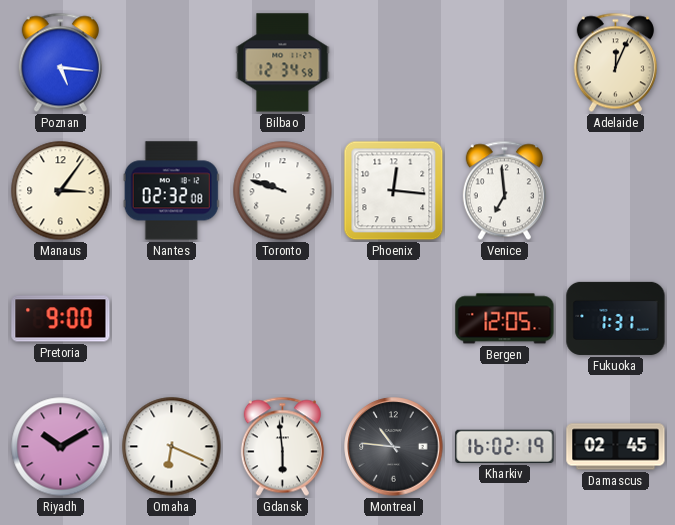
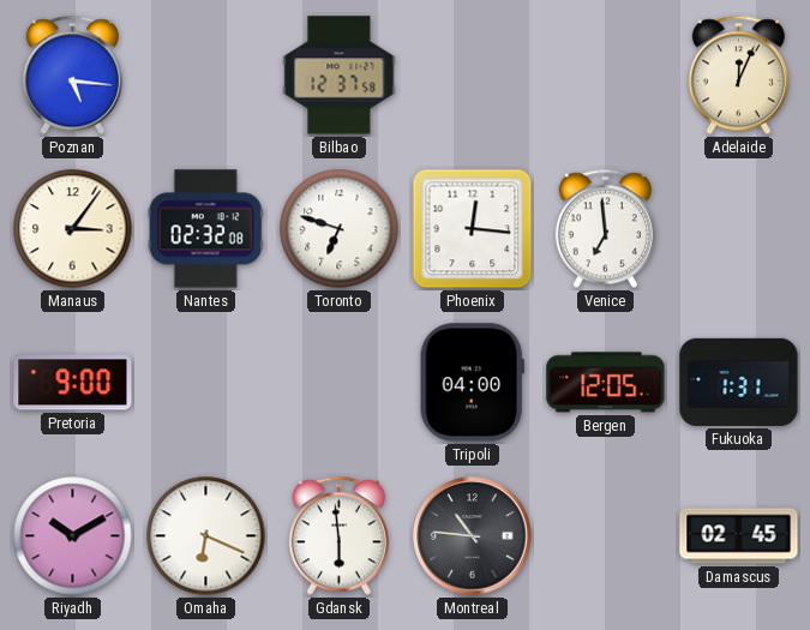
Bilbao: 12:34 -> 12:37 (340, 76)
Toronto: 9:48 -> 6:48 (340, 229)
Tripoli: none -> 04:00 (472, 383)
Kharkiv: 16:02 -> none (505, 446)
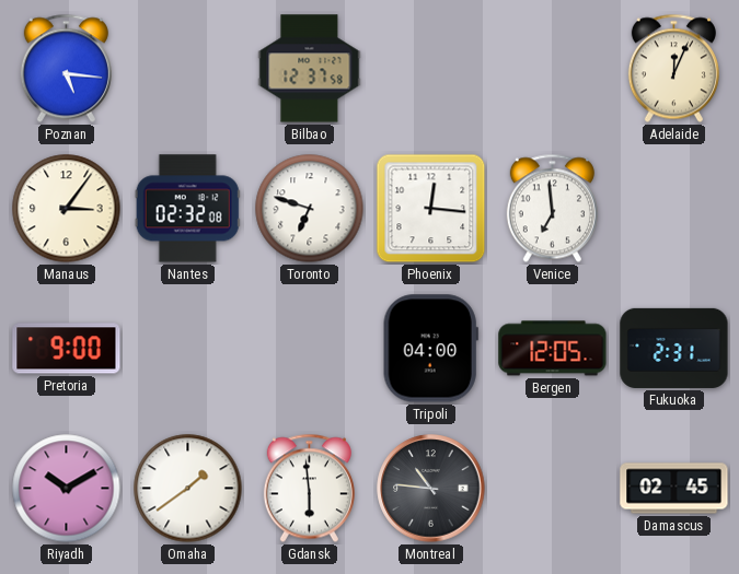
Fukuoka: 1:31 -> 2:31 (674, 348)
Omaha: 6:19 -> 1:39 (188, 489)
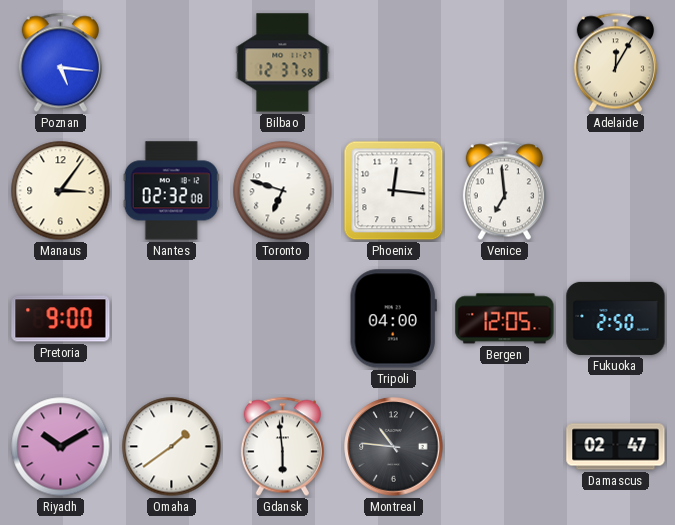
Adelaide: 12:04 -> 12:05 (615, 63)
Fukuoka: 2:31 -> 2:50 (616, 318)
Damascus: 02:45 -> 02:47 (616, 447)
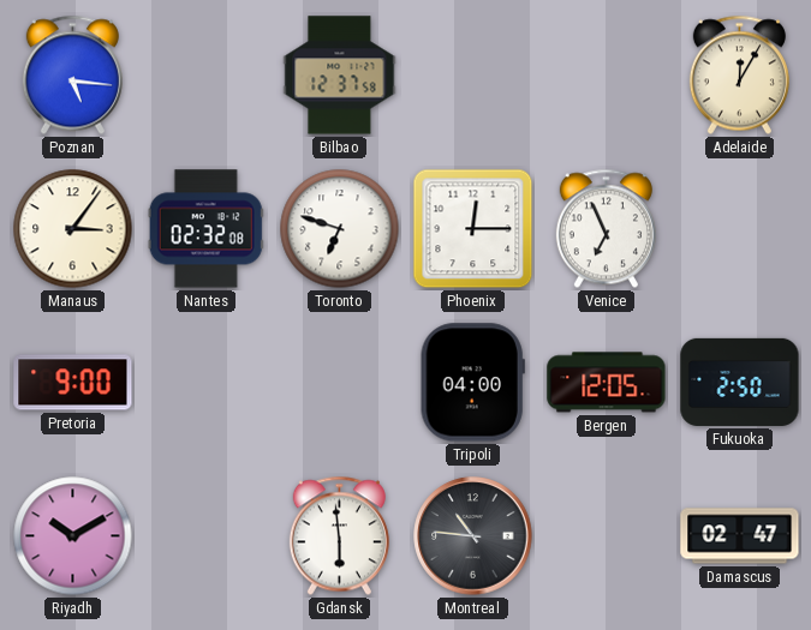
Phoenix: 12:16 -> 12:15 (473, 229)
Venice: 6:59 -> 6:56 (606, 229)
Omaha: 1:39 -> none (172, 447)
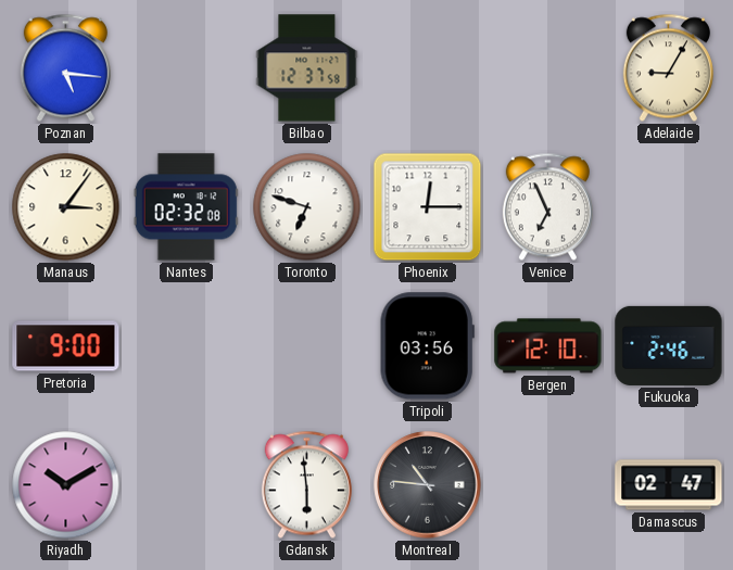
Adelaide: 12:05 -> 9:05 (668, 68)
Tripoli: 04:00 -> 03:56 (427, 346)
Bergen: 12:05 -> 12:10 (548, 346)
Fukuoka: 2:50 -> 2:46 (669, 345)
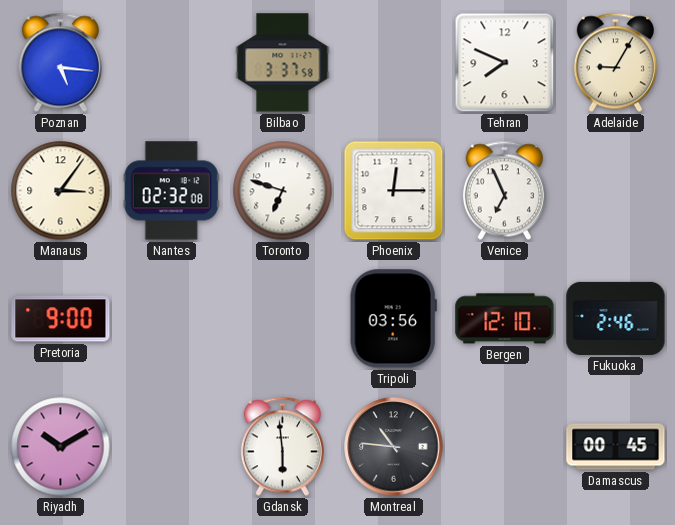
Bilbao: 12:37 -> 3:37 (283, 63)
Tehran: none -> 7:49 (505, 63)
Damascus: 02:47 -> 00:45 (616, 447)
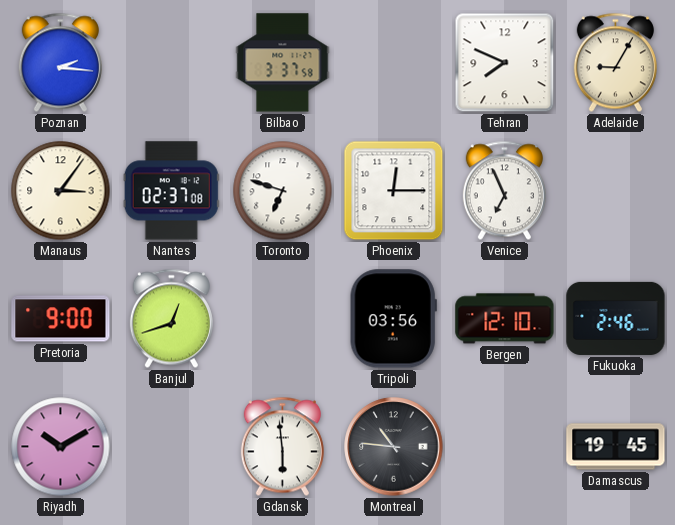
Poznan: 5:16 -> 2:16 (60, 63)
Nantes: 02:32 -> 02:37 (171, 191)
Banjul: none -> 12:42 (171, 319)
Damascus: 00:45 -> 19:45 (616, 447)
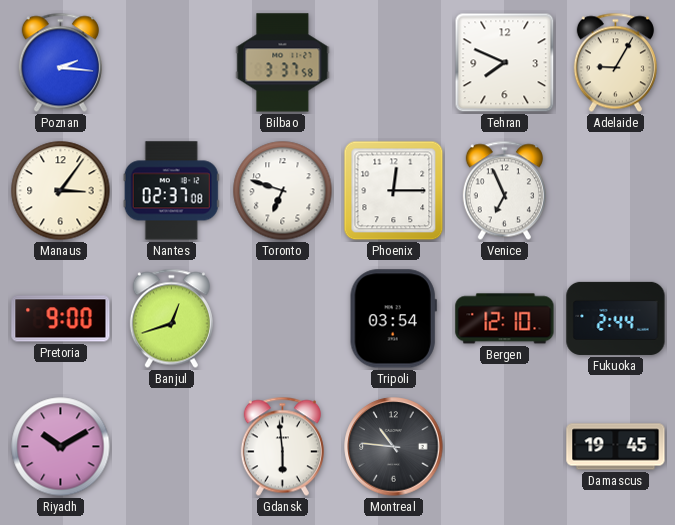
Tripoli: 03:56 -> 03:54 (393, 319)
Fukuoka: 2:46 -> 2:44 (616, 318)
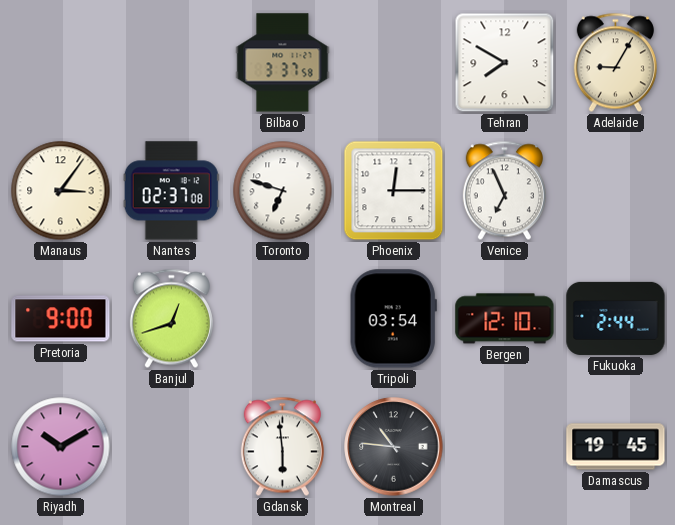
Poznan: 2:16 -> none (60, 63)
Tehran: 7:49 -> 7:50 (505, 63)
